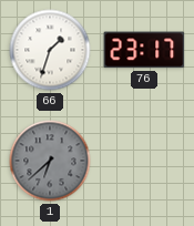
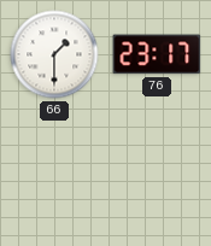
66: 1:33 -> 1:30 (54, 54)
1: 6:38 -> none (50, 161)
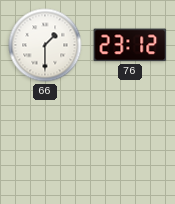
76: 23:17 -> 23:12 (130, 45)
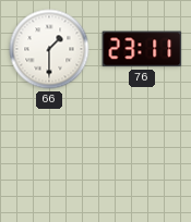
76: 23:12 -> 23:11 (142, 49)
